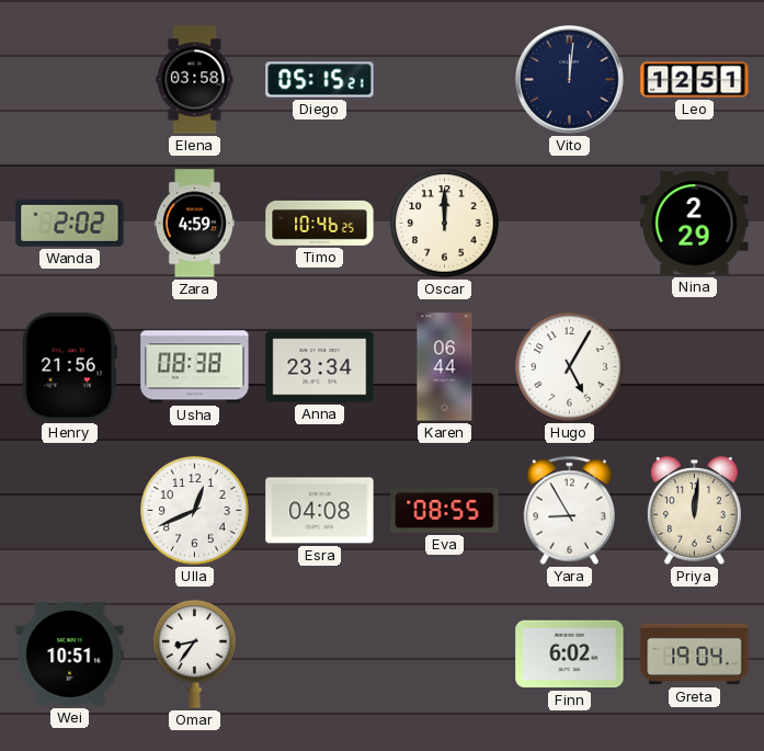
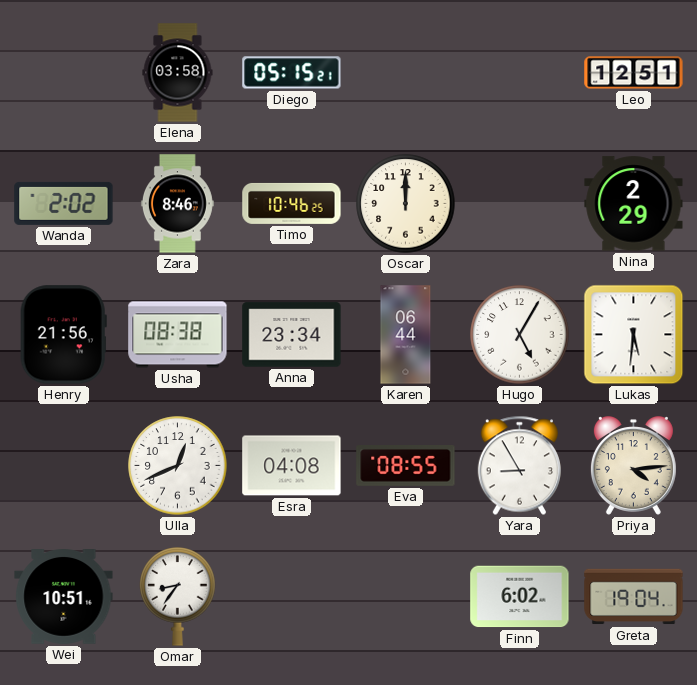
Vito: 12:01 -> none (570, 80)
Zara: 4:59 -> 8:46 (177, 204)
Lukas: none -> 5:31 (634, 335)
Priya: 12:01 -> 4:14 (633, 466)
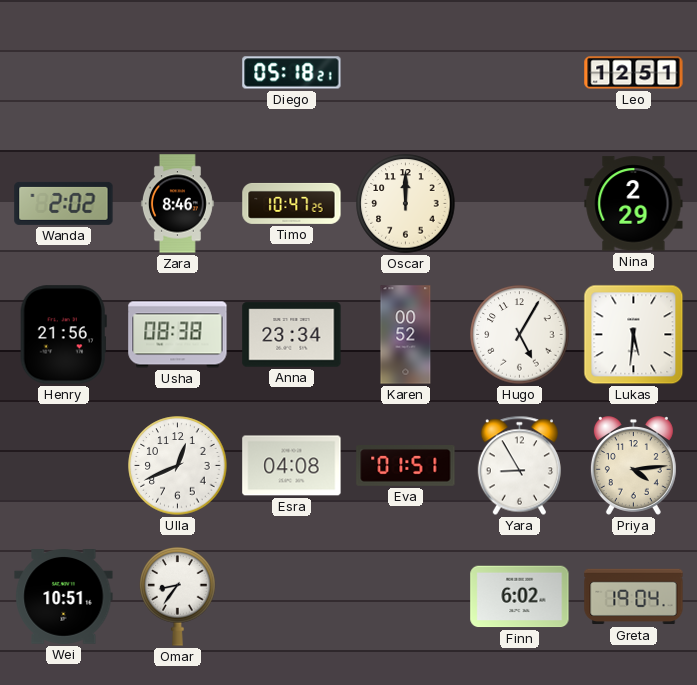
Elena: 03:58 -> none (178, 73)
Diego: 05:15 -> 05:18 (292, 73)
Timo: 10:46 -> 10:47 (292, 203)
Karen: 06:44 -> 00:52 (406, 335)
Eva: 08:55 -> 01:51 (406, 466)
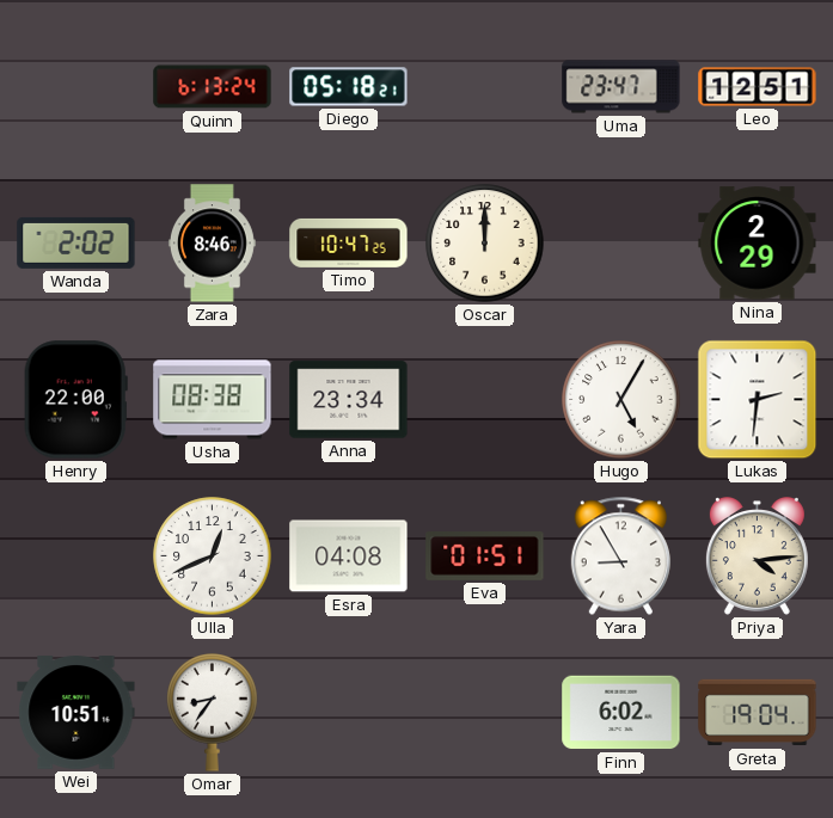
Quinn: none -> 6:13 (213, 87)
Uma: none -> 23:47 (621, 87)
Henry: 21:56 -> 22:00 (75, 400)
Karen: 00:52 -> none (406, 335)
Lukas: 5:31 -> 2:31 (758, 400)
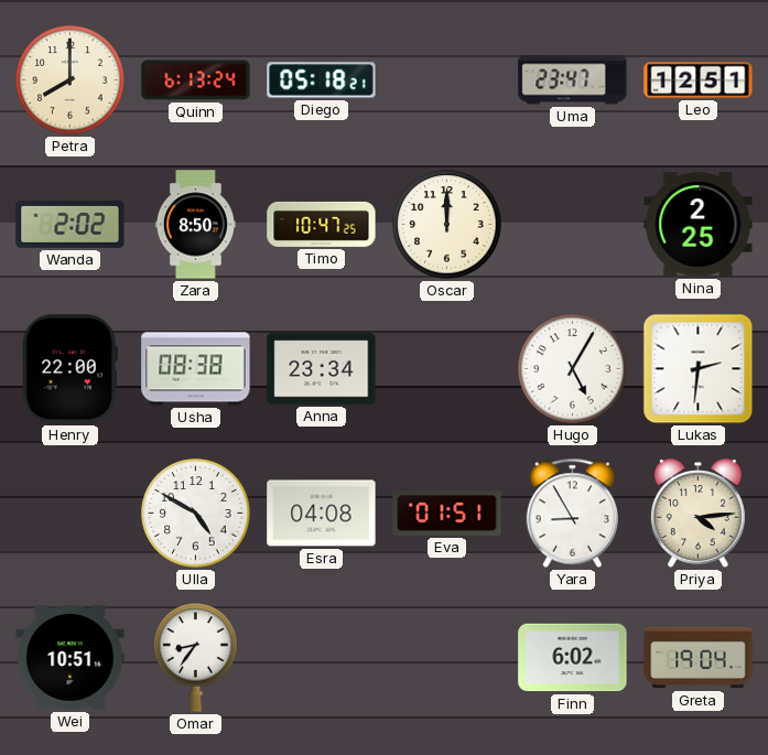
Petra: none -> 8:00 (71, 80)
Zara: 8:46 -> 8:50 (195, 225)
Nina: 2:29 -> 2:25 (699, 225)
Ulla: 12:41 -> 4:50 (196, 514)
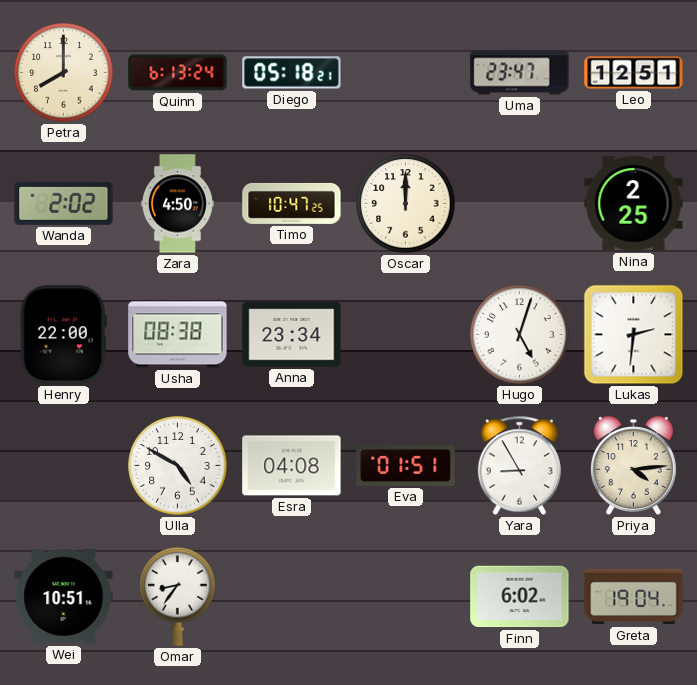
Zara: 8:50 -> 4:50 (177, 204)
Hugo: 5:05 -> 5:03 (520, 335)
